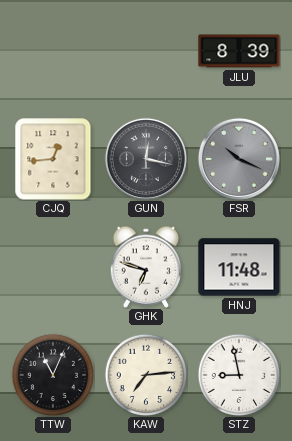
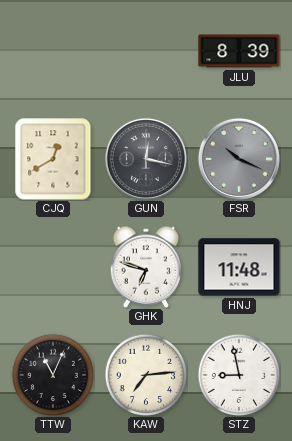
CJQ: 12:44 -> 12:40 (53, 159)
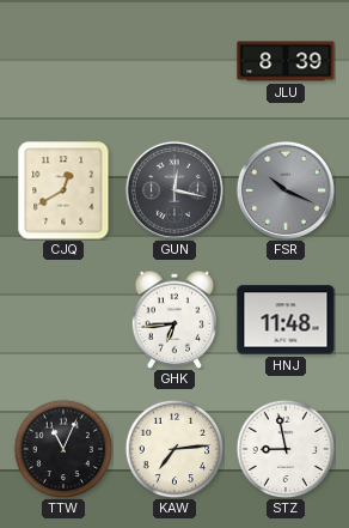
GHK: 6:48 -> 6:44 (173, 320)
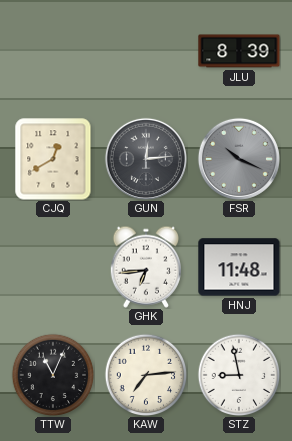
GUN: 12:17 -> 12:14 (146, 159)
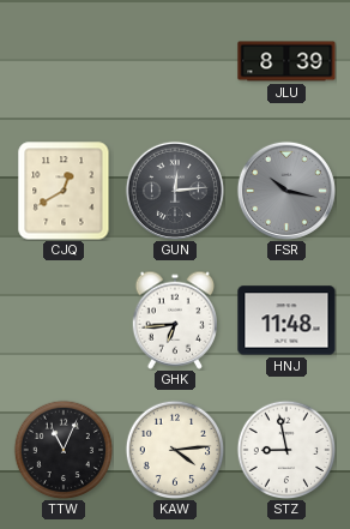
FSR: 10:19 -> 10:17 (286, 191)
KAW: 7:14 -> 4:14 (175, 450)
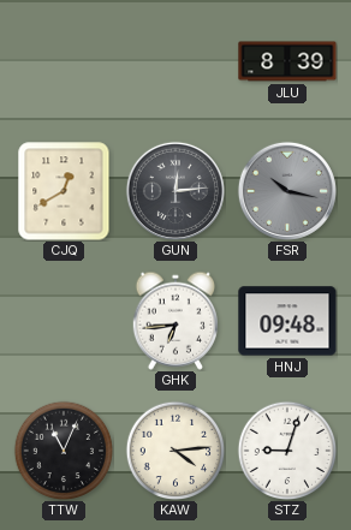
HNJ: 11:48 -> 09:48 (287, 321)
STZ: 8:58 -> 9:03 (287, 451)
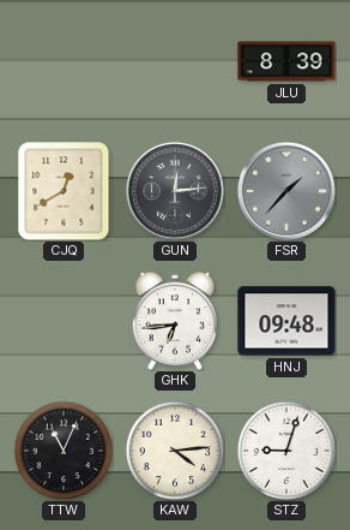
FSR: 10:17 -> 1:37 (286, 191)
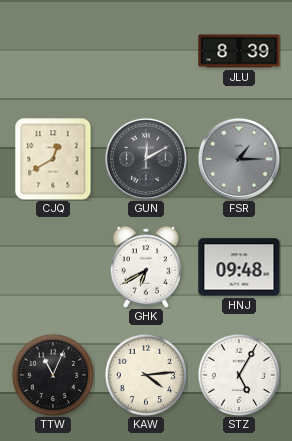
GUN: 12:14 -> 12:10 (146, 159)
FSR: 1:37 -> 1:15 (239, 159)
GHK: 6:44 -> 6:40 (145, 267)
STZ: 9:03 -> 5:05 (239, 375)
